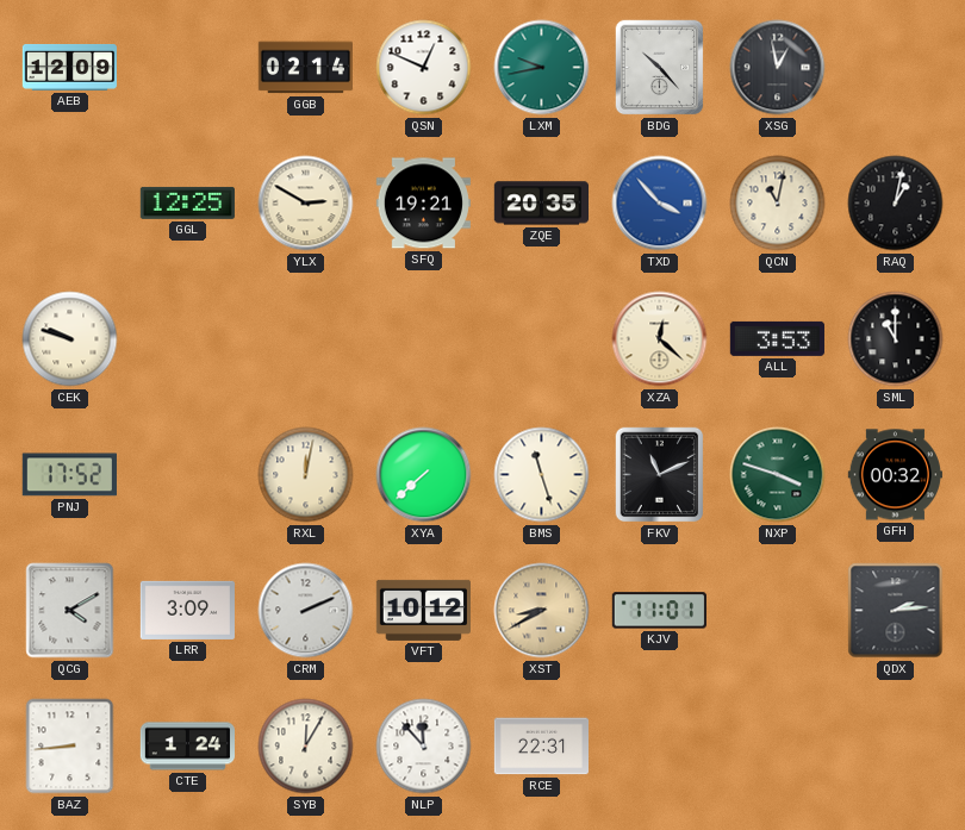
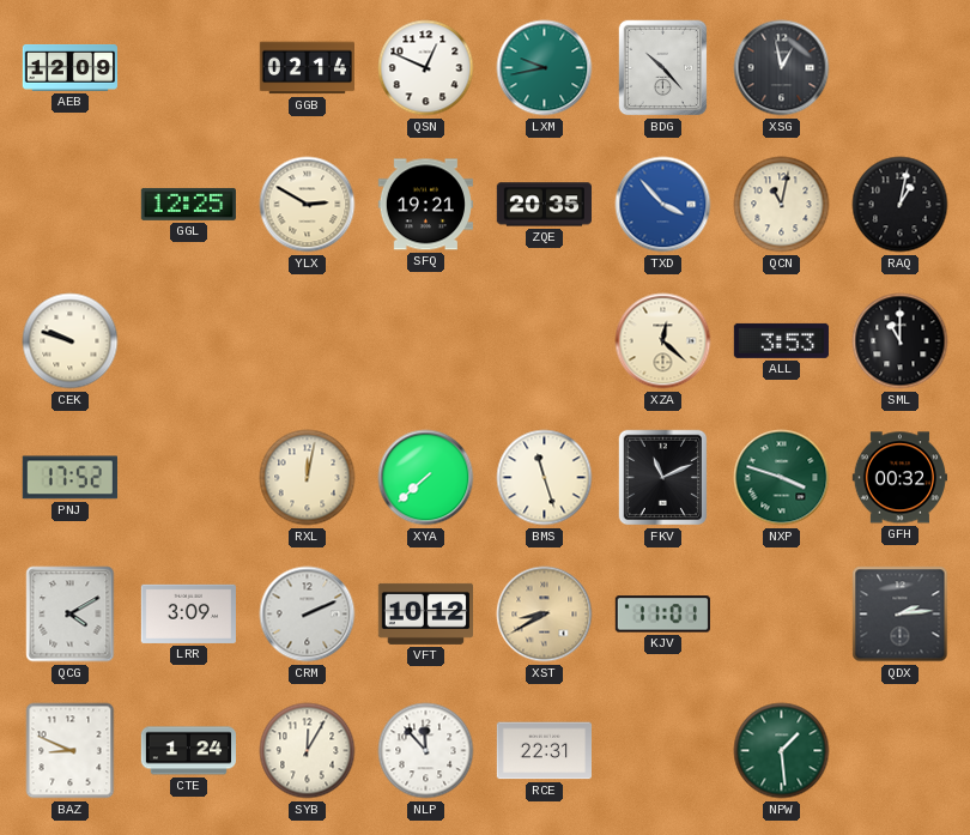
BAZ: 8:44 -> 8:49 (71, 751)
NPW: none -> 1:29 (782, 751)
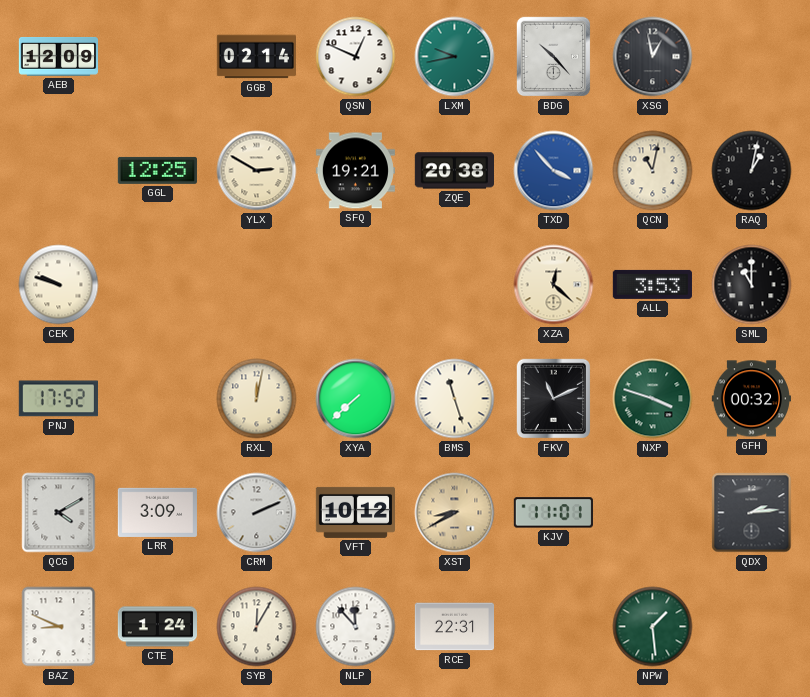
ZQE: 20:35 -> 20:38 (454, 171)
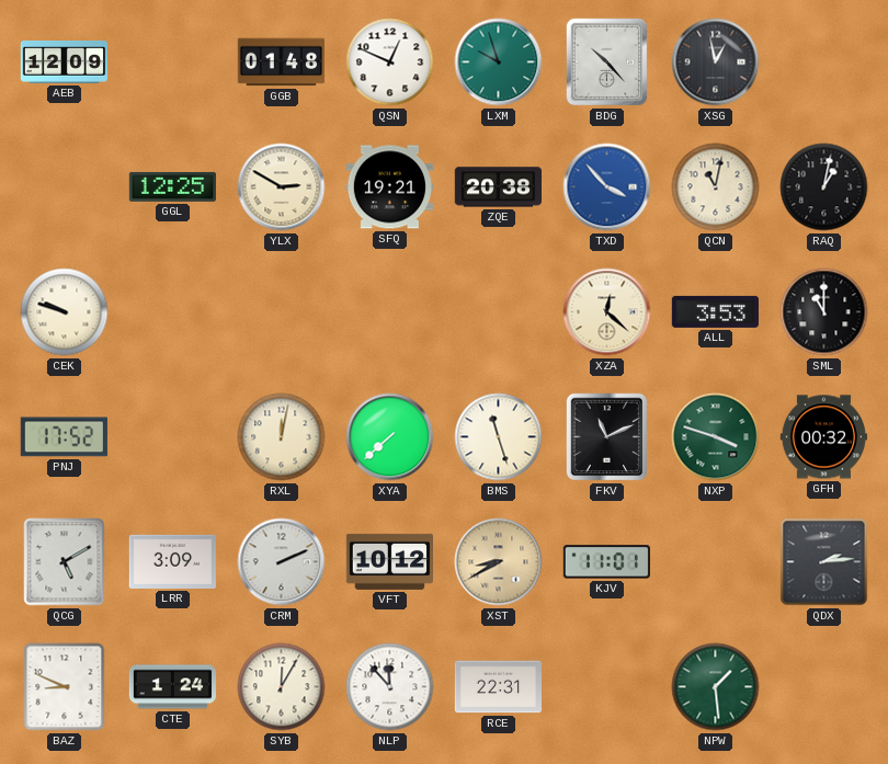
GGB: 02:14 -> 01:48 (281, 62)
LXM: 9:43 -> 9:57 (499, 62)
QCG: 4:10 -> 5:10 (65, 562)
